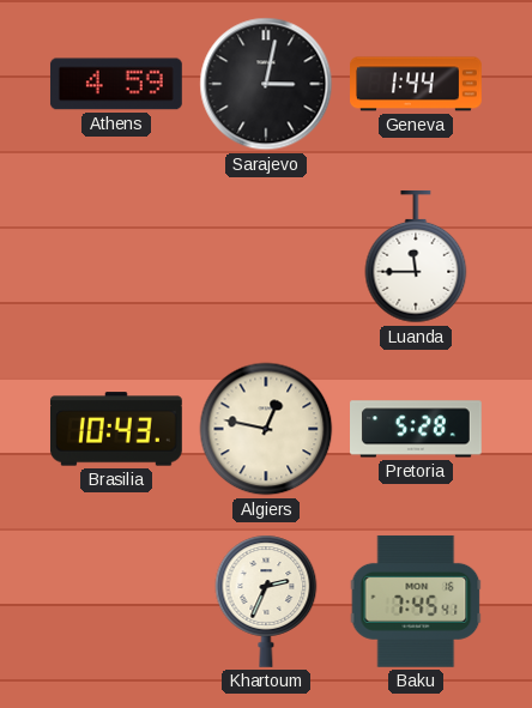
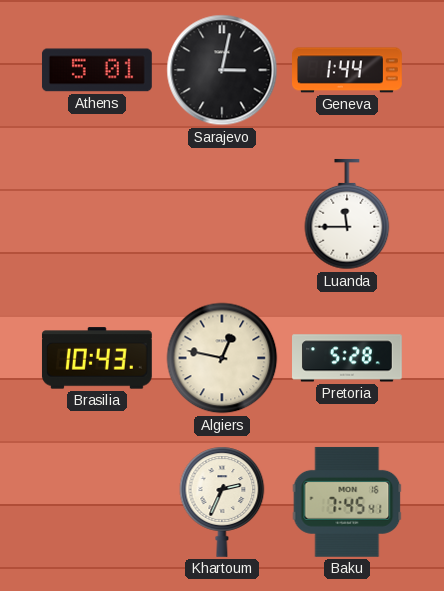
Athens: 4:59 -> 5:01 (97, 70)
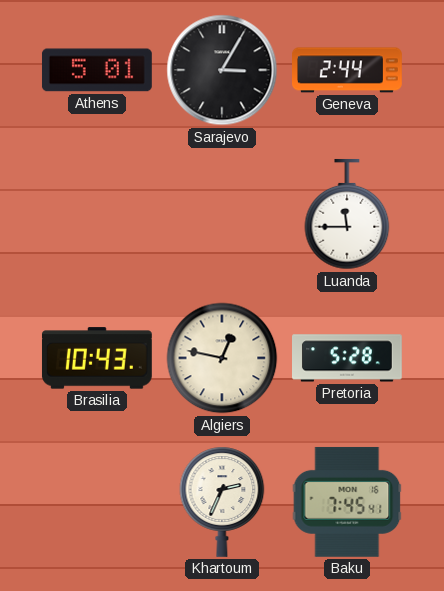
Sarajevo: 3:02 -> 3:05 (222, 70)
Geneva: 1:44 -> 2:44 (348, 70)
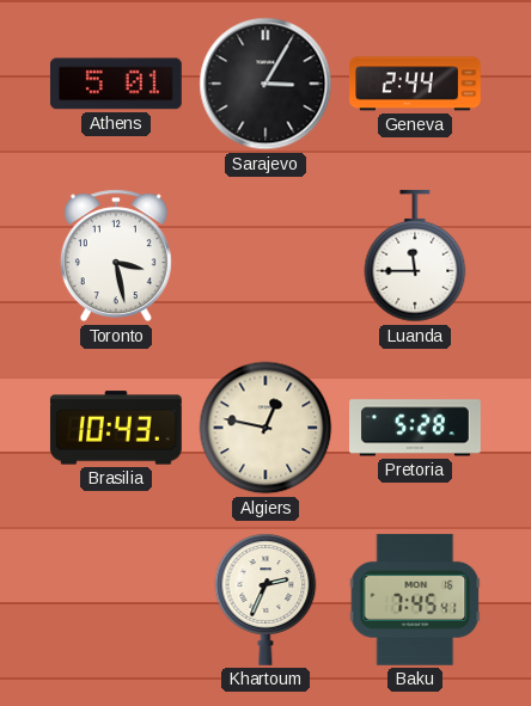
Toronto: none -> 3:28 (116, 256)
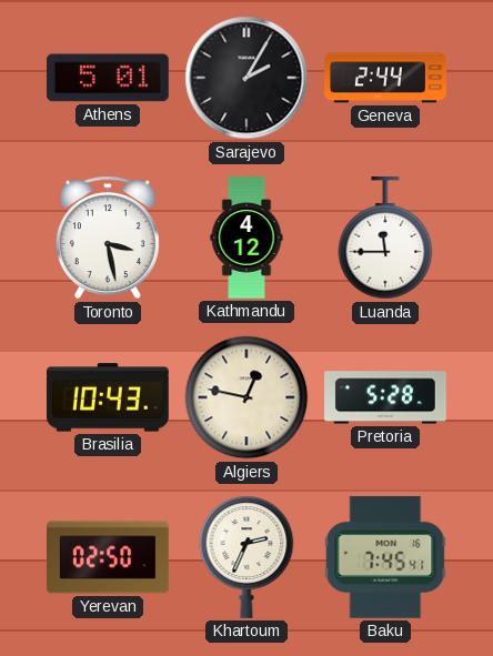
Sarajevo: 3:05 -> 2:05 (247, 78)
Kathmandu: none -> 4:12 (247, 239)
Yerevan: none -> 02:50 (108, 557)
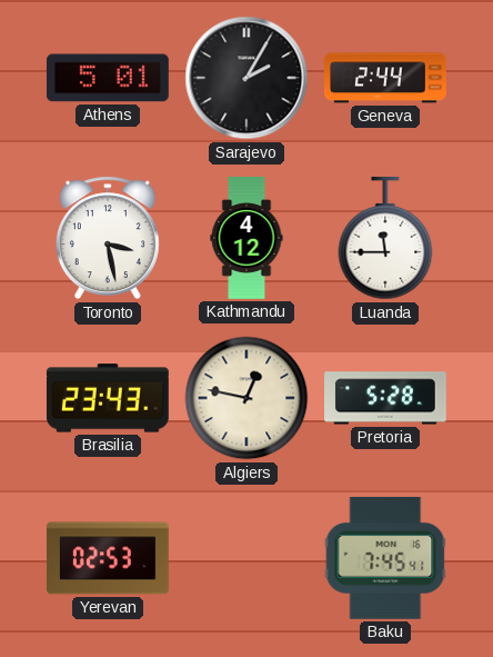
Brasilia: 10:43 -> 23:43 (108, 398)
Yerevan: 02:50 -> 02:53 (108, 558)
Khartoum: 2:34 -> none (247, 557)
